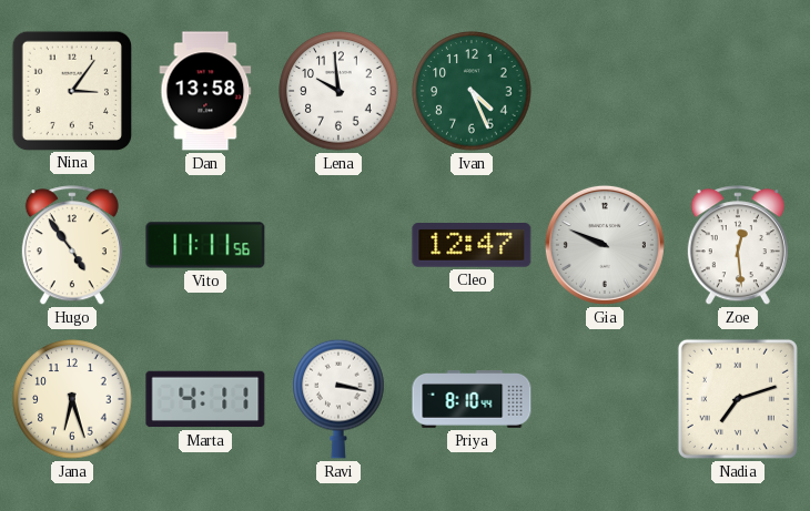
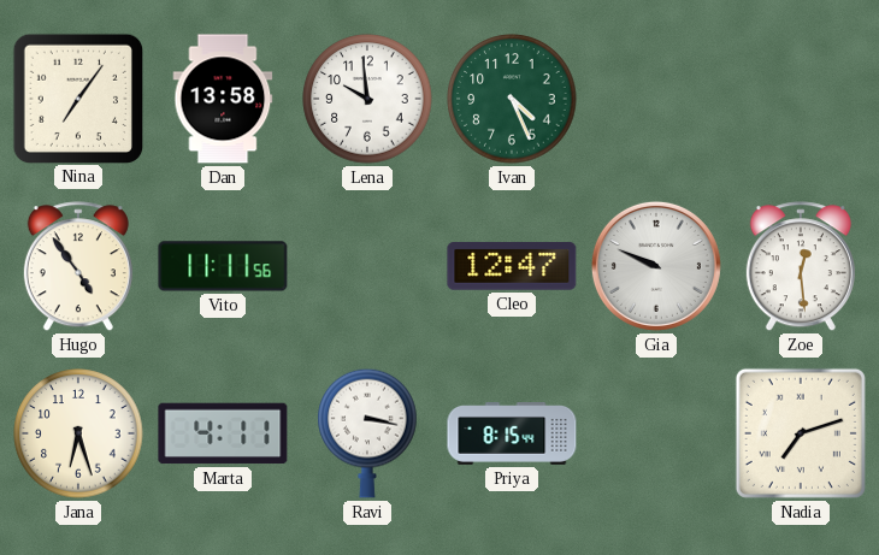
Nina: 3:06 -> 7:06 (77, 98)
Priya: 8:10 -> 8:15 (512, 435)
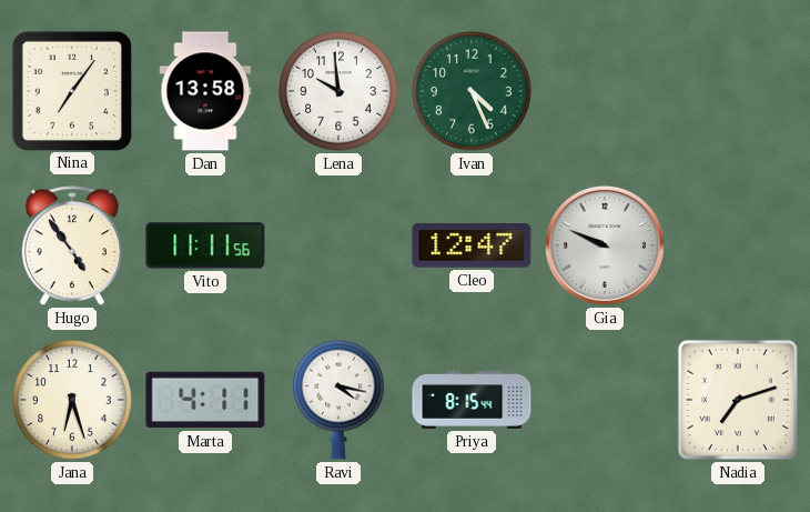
Zoe: 12:29 -> none (801, 267)
Ravi: 3:17 -> 4:17 (338, 400)
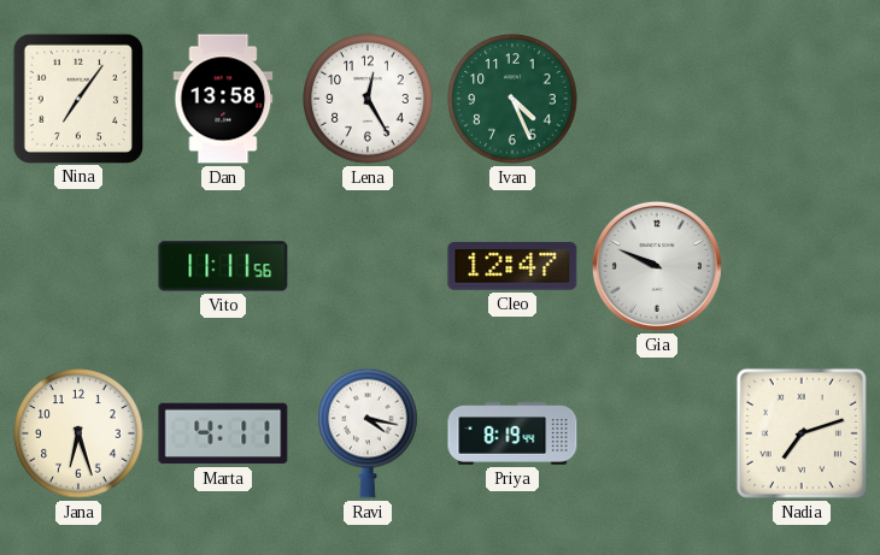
Lena: 9:59 -> 12:25 (368, 99)
Hugo: 4:54 -> none (72, 247)
Priya: 8:15 -> 8:19 (512, 435)
